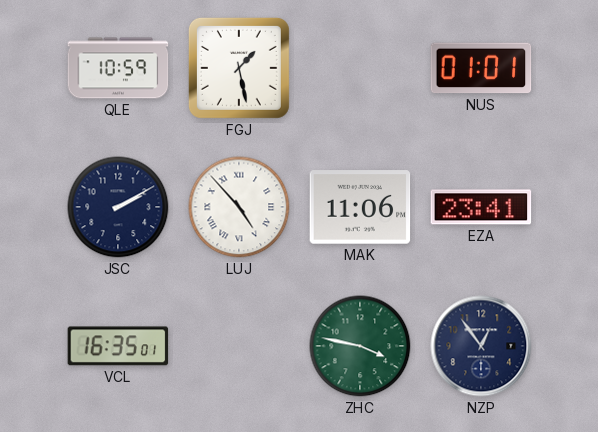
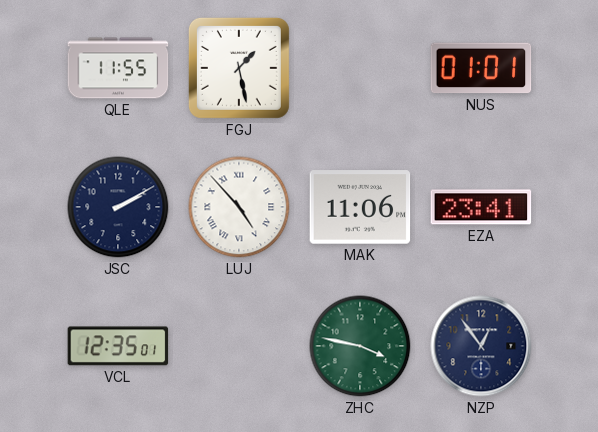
QLE: 10:59 -> 11:55 (118, 68)
VCL: 16:35 -> 12:35 (118, 346)
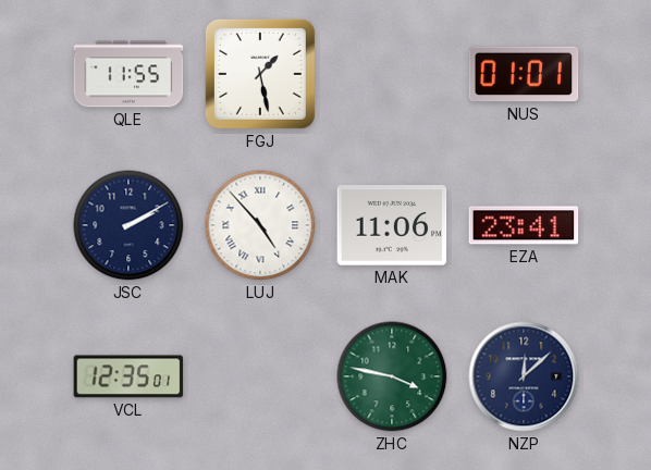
NZP: 12:54 -> 12:08 (524, 376)
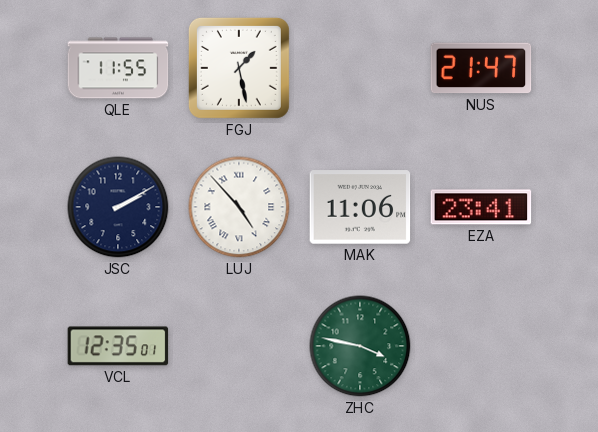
NUS: 01:01 -> 21:47 (481, 68)
NZP: 12:08 -> none (524, 376)
